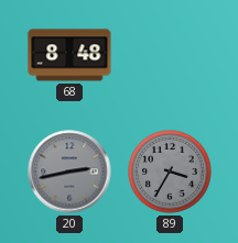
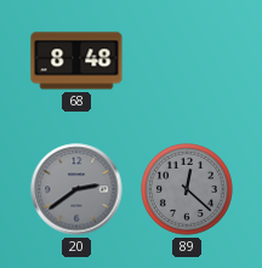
20: 2:43 -> 2:39 (76, 189)
89: 3:35 -> 12:22 (187, 189)
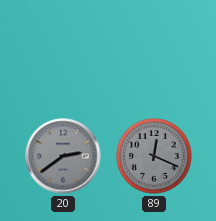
68: 8:48 -> none (76, 61)
89: 12:22 -> 12:19 (154, 156)
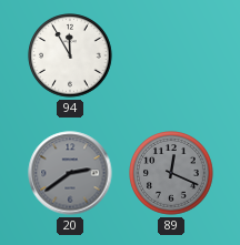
94: none -> 11:55 (70, 55)
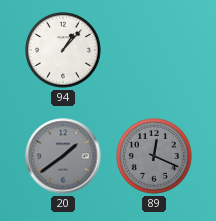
94: 11:55 -> 1:07 (63, 50)
20: 2:39 -> 1:39 (63, 156)
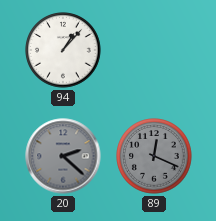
20: 1:39 -> 2:22 (63, 156)
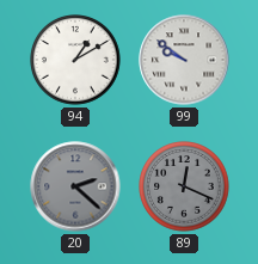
94: 1:07 -> 1:10 (75, 60)
99: none -> 9:51 (184, 60)
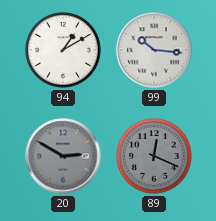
99: 9:51 -> 10:16 (154, 50)
20: 2:22 -> 2:50 (63, 156)
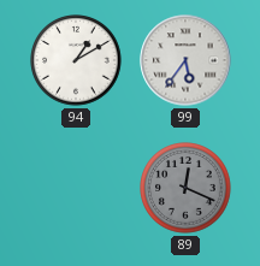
99: 10:16 -> 5:36 (185, 60)
20: 2:50 -> none (63, 156)
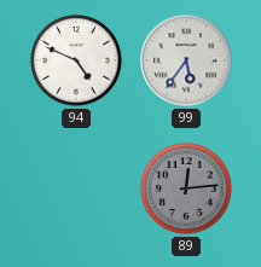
94: 1:10 -> 4:49 (76, 60)
89: 12:19 -> 12:14 (186, 188)
